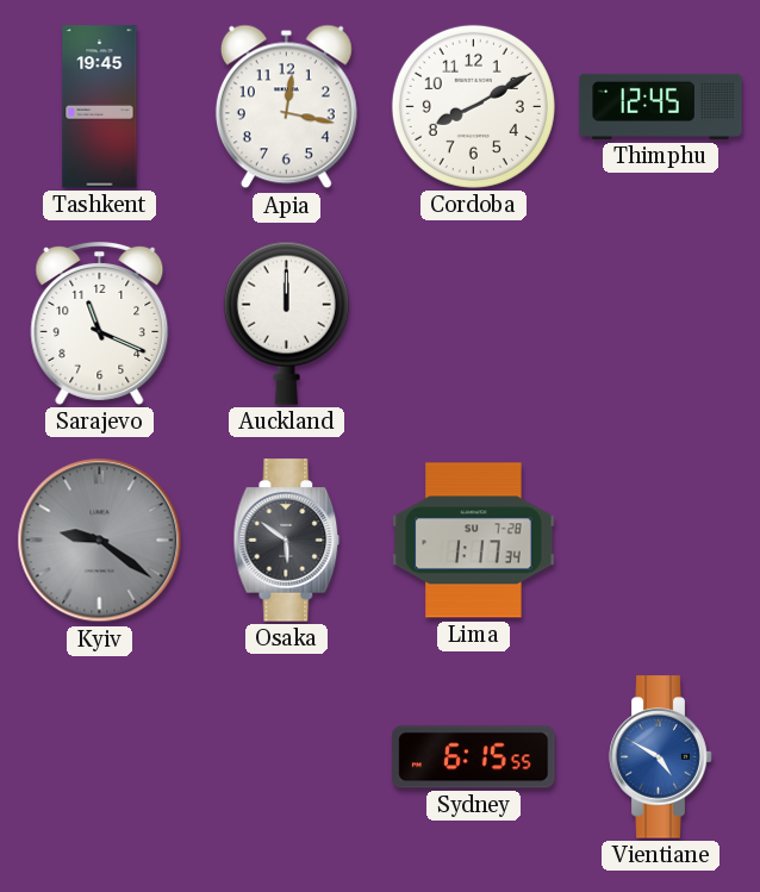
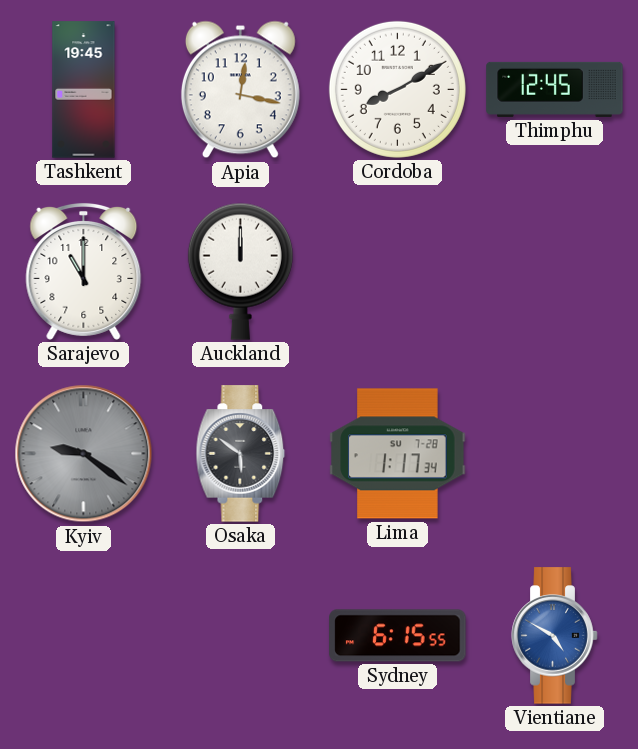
Sarajevo: 11:19 -> 11:00 (84, 271)
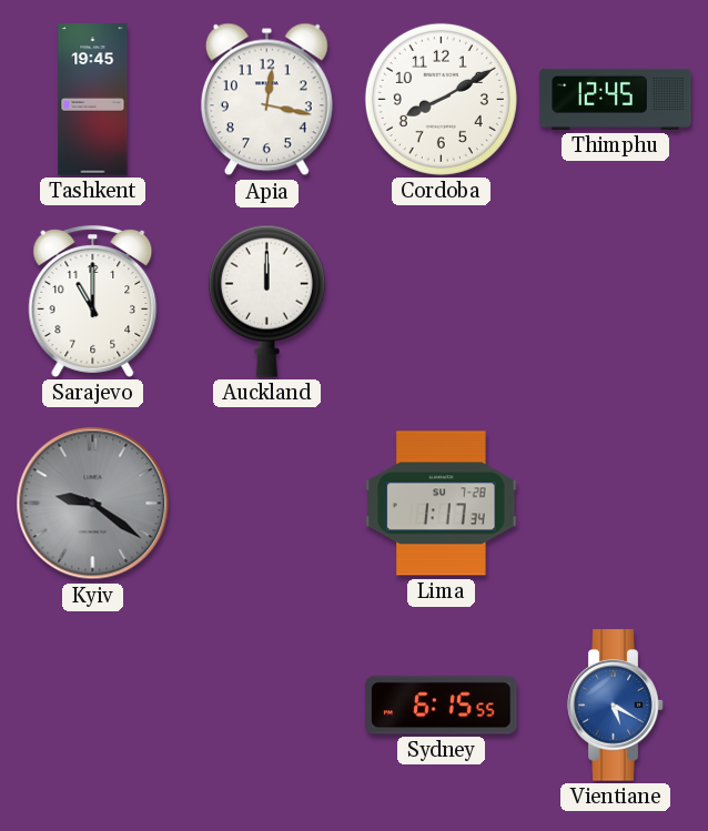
Osaka: 5:51 -> none (241, 454)
Vientiane: 4:50 -> 5:20 (616, 706)
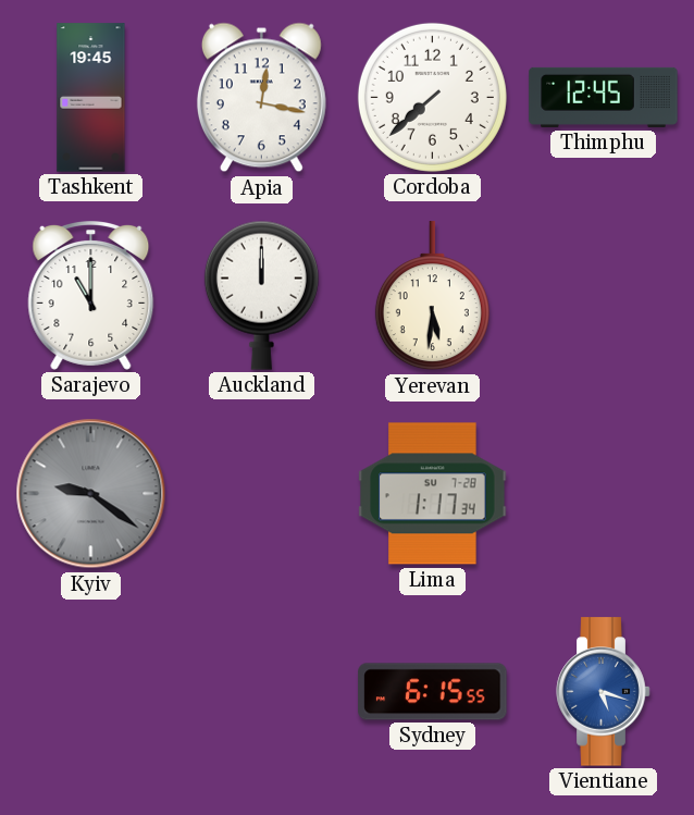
Cordoba: 8:10 -> 7:38 (432, 97)
Yerevan: none -> 5:31 (432, 296)
Vientiane: 5:20 -> 5:18 (604, 692)
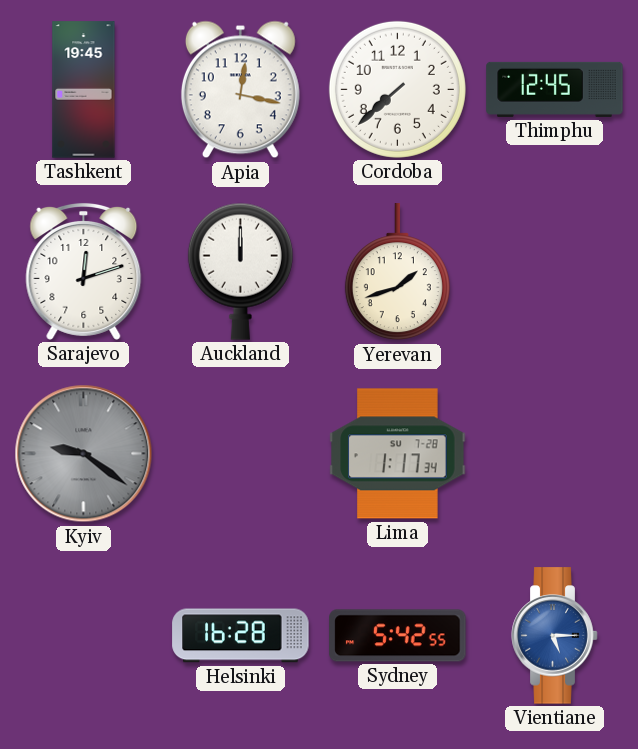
Sarajevo: 11:00 -> 12:12 (84, 271)
Yerevan: 5:31 -> 1:42 (397, 272)
Helsinki: none -> 16:28 (241, 636)
Sydney: 6:15 -> 5:42 (398, 636)
Vientiane: 5:18 -> 5:15 (555, 636)
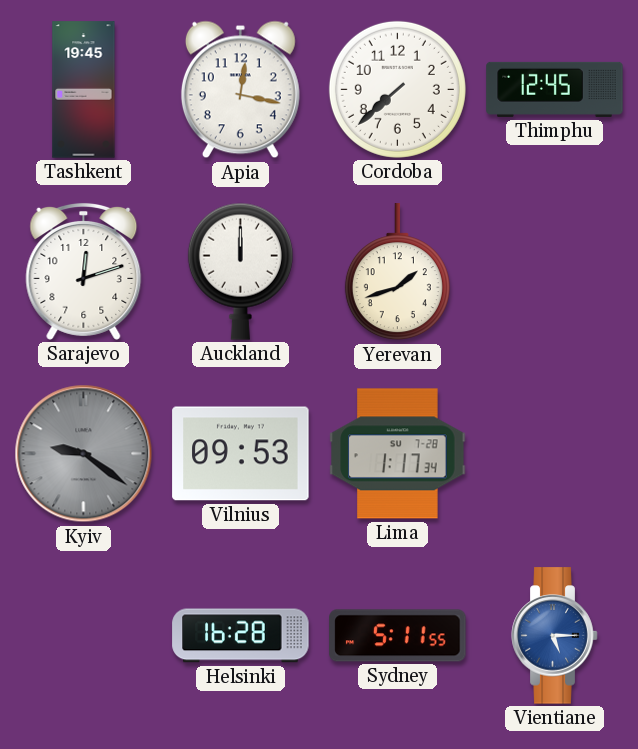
Vilnius: none -> 09:53 (241, 454)
Sydney: 5:42 -> 5:11 (398, 636)
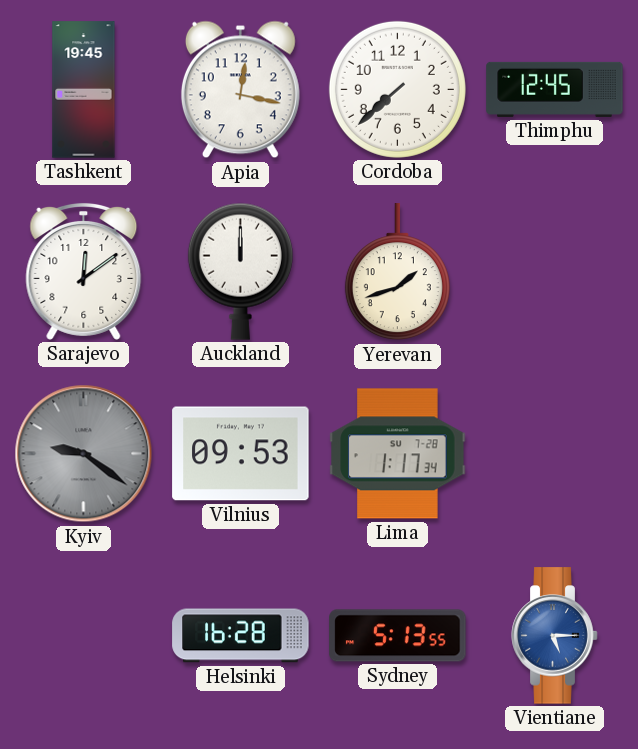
Sarajevo: 12:12 -> 12:09 (84, 271)
Sydney: 5:11 -> 5:13 (398, 636)
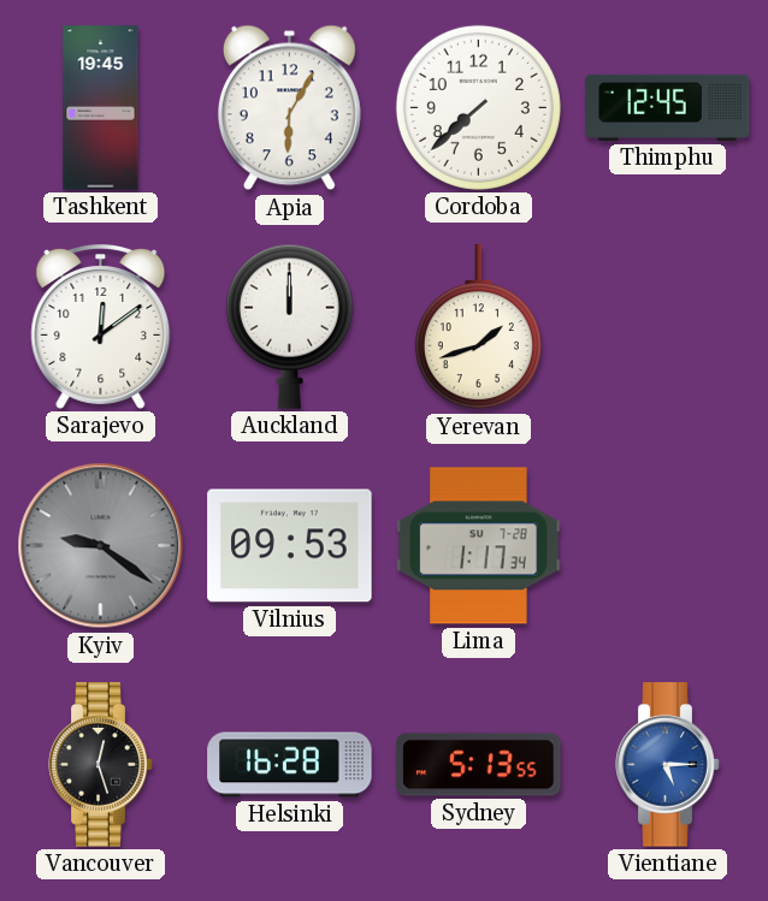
Apia: 12:17 -> 6:05 (289, 108)
Vancouver: none -> 12:27 (101, 765)
